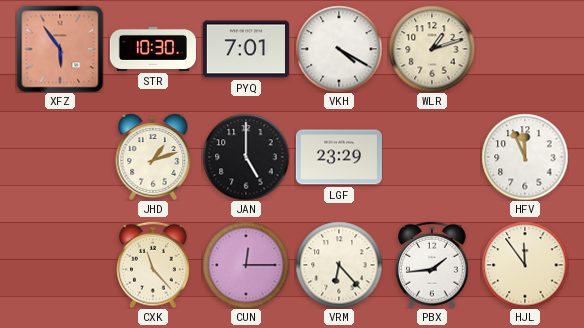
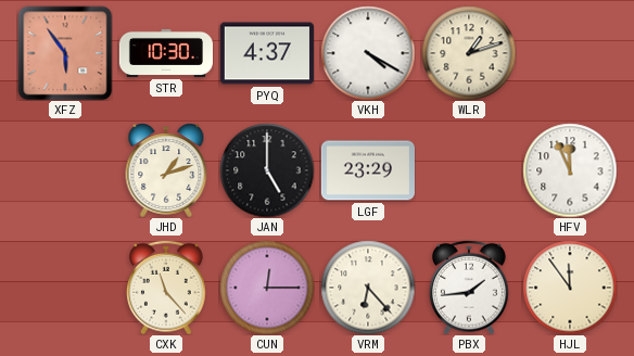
PYQ: 7:01 -> 4:37 (267, 53)
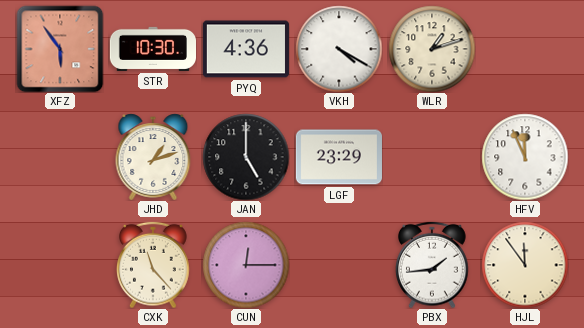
PYQ: 4:37 -> 4:36 (246, 49)
VRM: 6:23 -> none (368, 288)
